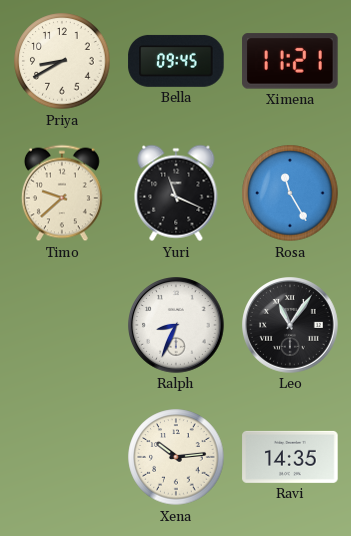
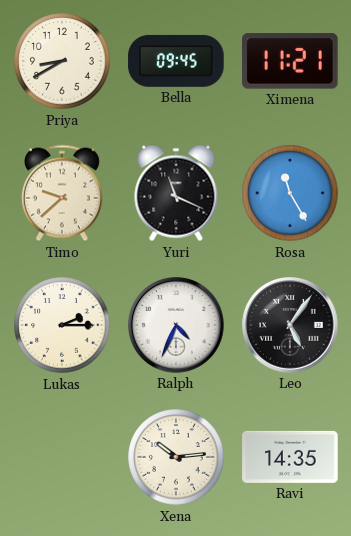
Lukas: none -> 2:15 (62, 325)
Ralph: 8:34 -> 4:34 (176, 325)
Leo: 11:06 -> 5:06 (290, 325)
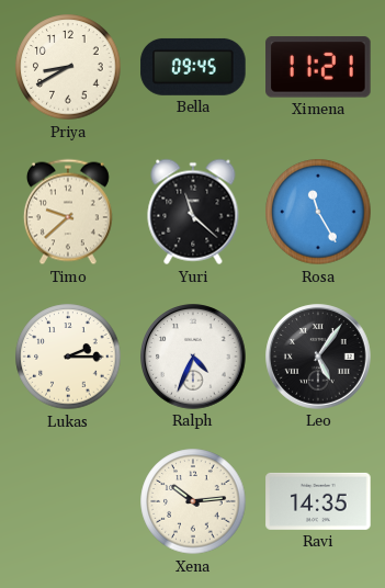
Yuri: 11:19 -> 11:22 (193, 212)
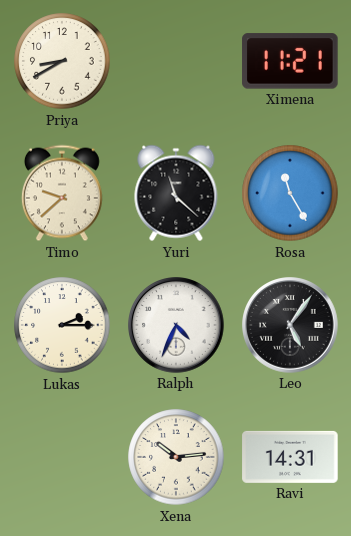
Bella: 09:45 -> none (193, 67)
Ravi: 14:35 -> 14:31 (290, 457)
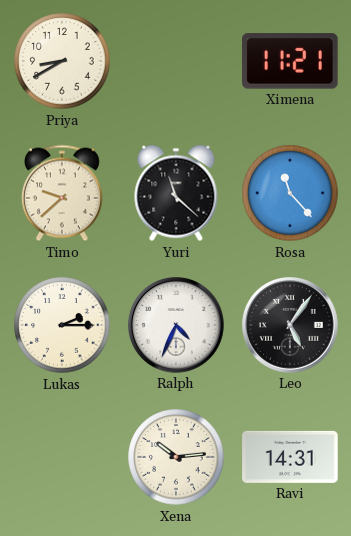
Rosa: 11:25 -> 11:23 (290, 193)
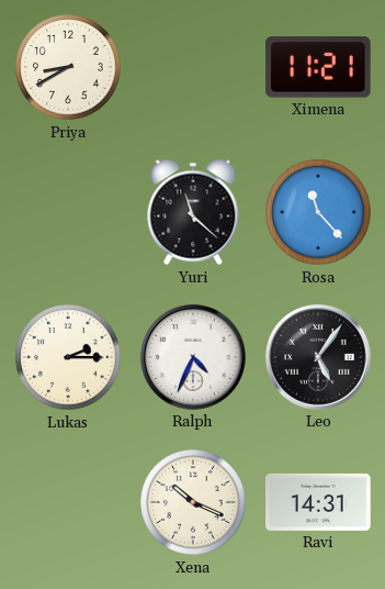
Timo: 9:38 -> none (62, 193)
Xena: 10:14 -> 10:19 (193, 502)
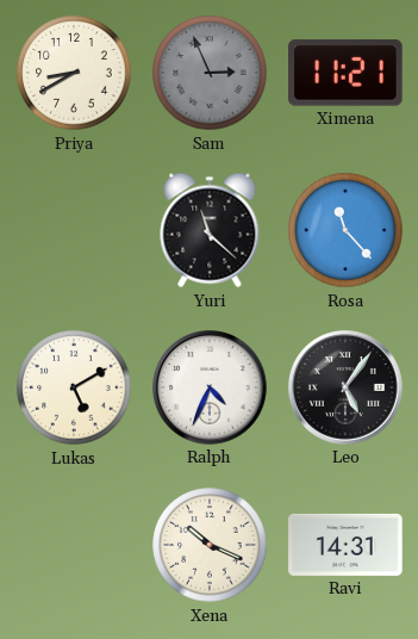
Sam: none -> 2:56 (210, 73)
Lukas: 2:15 -> 5:10 (74, 387)
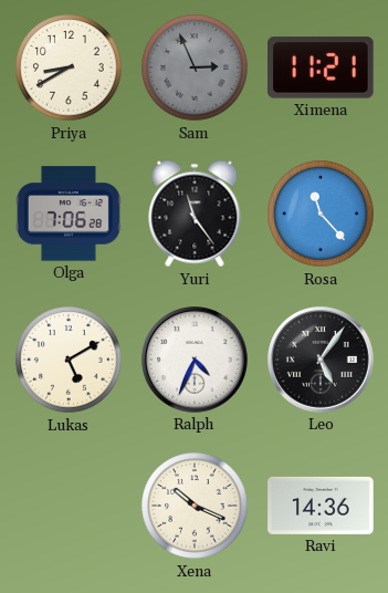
Olga: none -> 7:06 (69, 214)
Yuri: 11:22 -> 11:24 (195, 214)
Ravi: 14:31 -> 14:36 (321, 506)
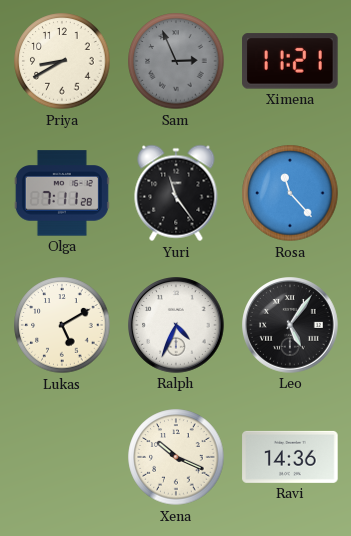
Olga: 7:06 -> 7:11 (62, 193)
